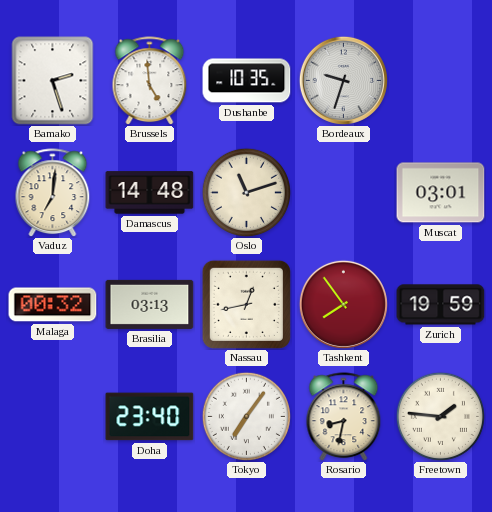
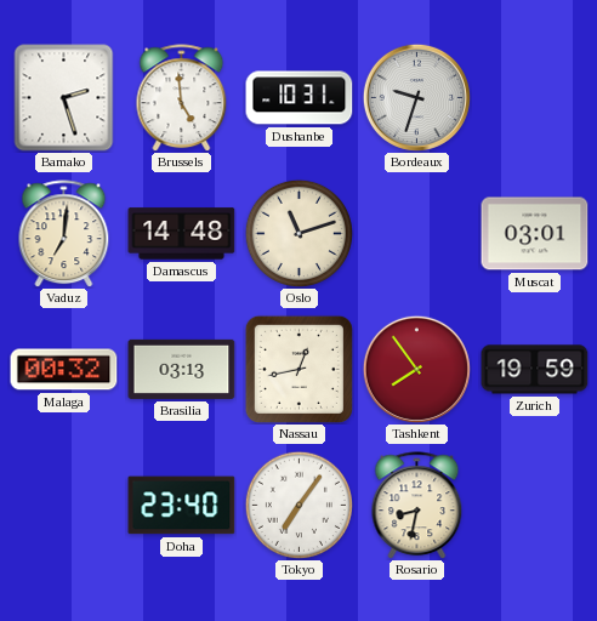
Dushanbe: 10:35 -> 10:31 (300, 98)
Freetown: 1:46 -> none (440, 416)
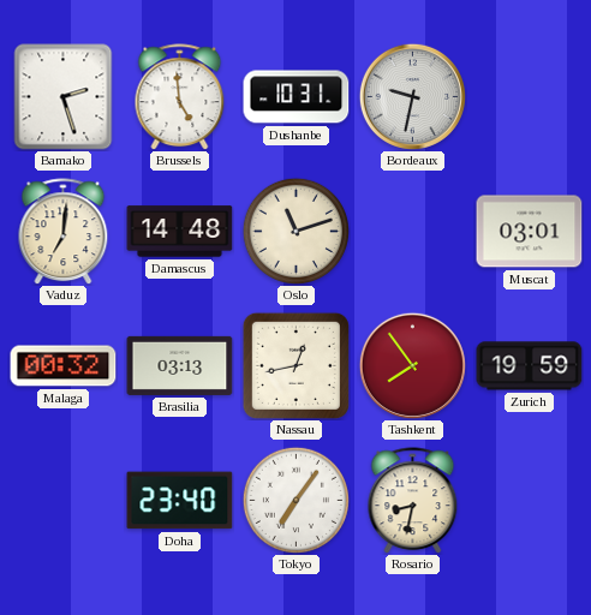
Bordeaux: 9:33 -> 9:32 (412, 96)
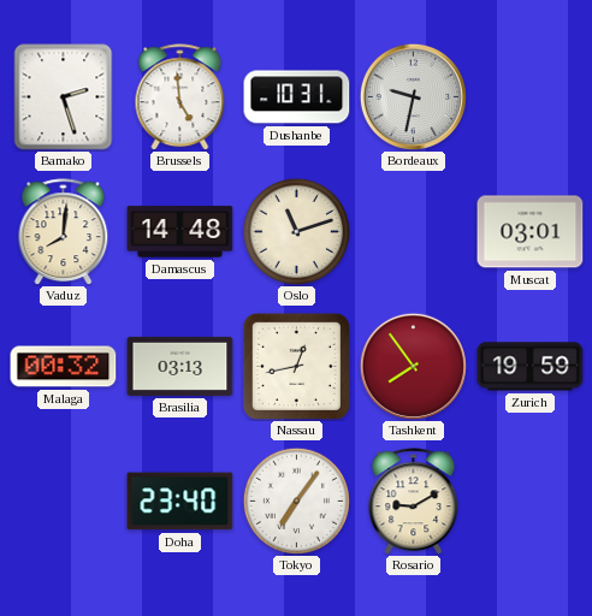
Vaduz: 7:01 -> 8:01 (64, 232)
Rosario: 8:32 -> 9:10 (414, 502)
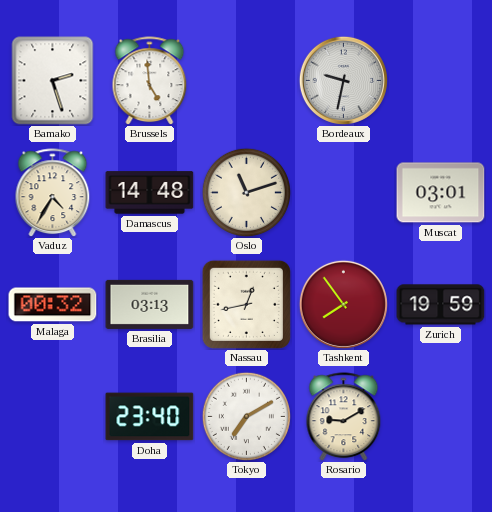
Dushanbe: 10:31 -> none (297, 97)
Vaduz: 8:01 -> 4:35 (53, 193)
Tokyo: 7:06 -> 7:10 (246, 416)
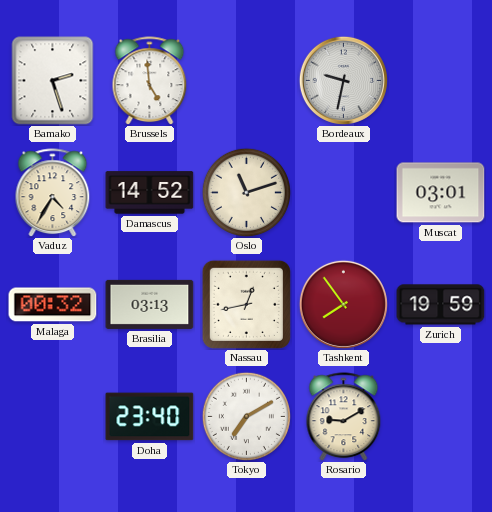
Damascus: 14:48 -> 14:52 (150, 193)
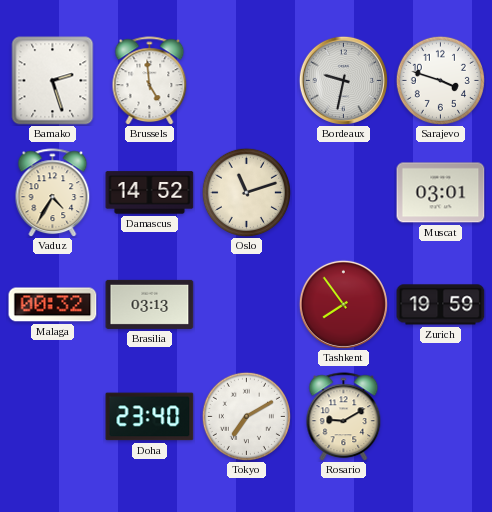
Sarajevo: none -> 3:48 (440, 80)
Nassau: 12:43 -> none (246, 304)
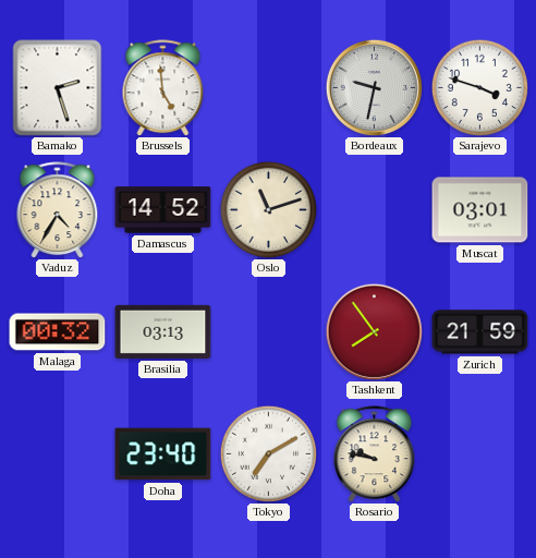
Zurich: 19:59 -> 21:59 (480, 332)
Rosario: 9:10 -> 9:47 (375, 454)
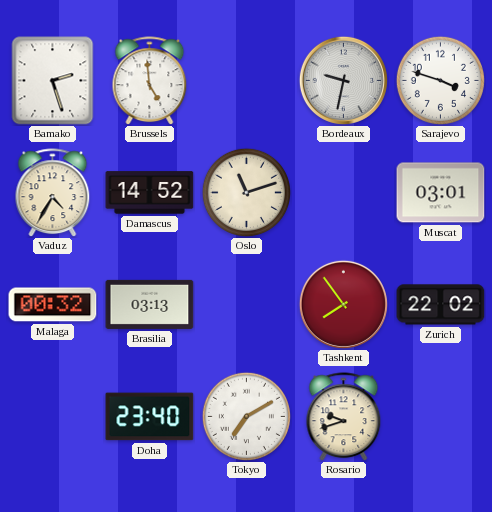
Zurich: 21:59 -> 22:02 (441, 305)
Rosario: 9:47 -> 9:42 (344, 417)
